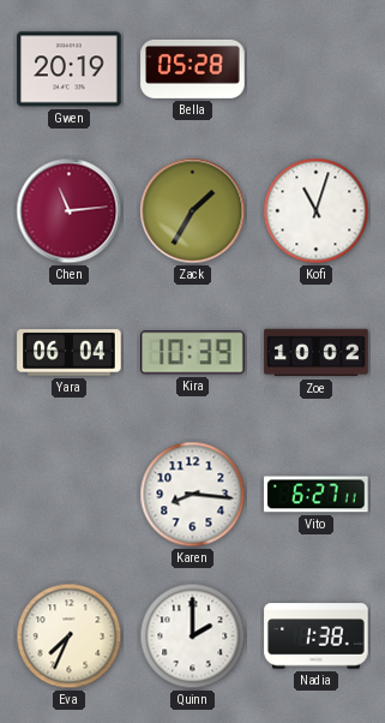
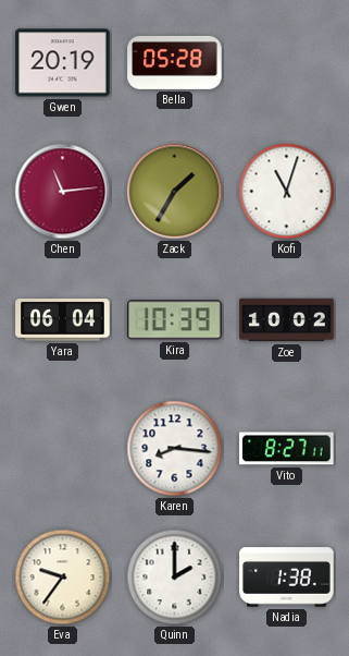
Vito: 6:27 -> 8:27 (287, 449)
Eva: 7:34 -> 9:36 (63, 578)
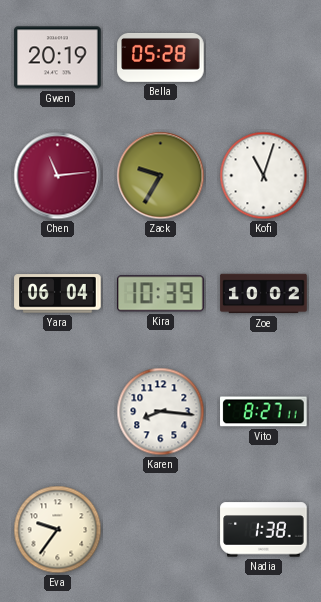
Zack: 1:35 -> 9:35 (161, 176)
Quinn: 2:00 -> none (175, 578)
